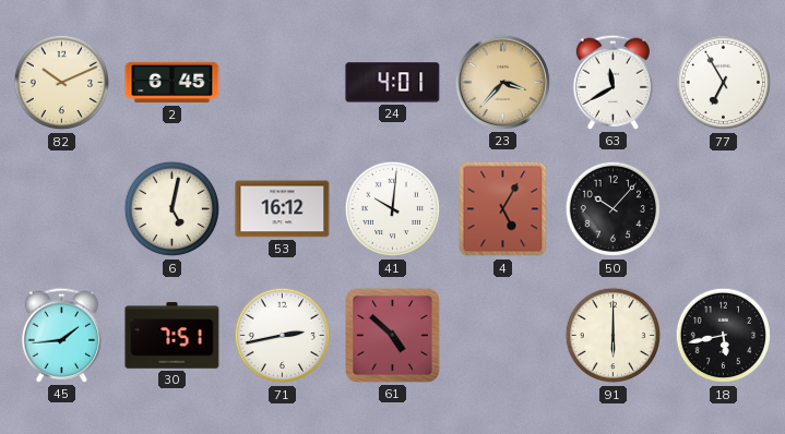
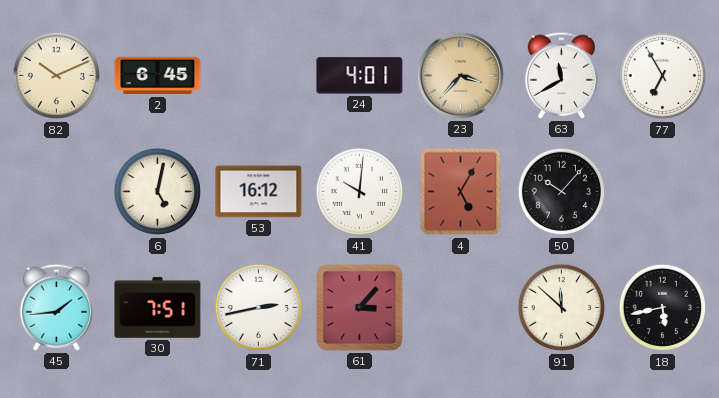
61: 4:52 -> 3:07 (360, 308)
91: 6:00 -> 11:52 (562, 308)
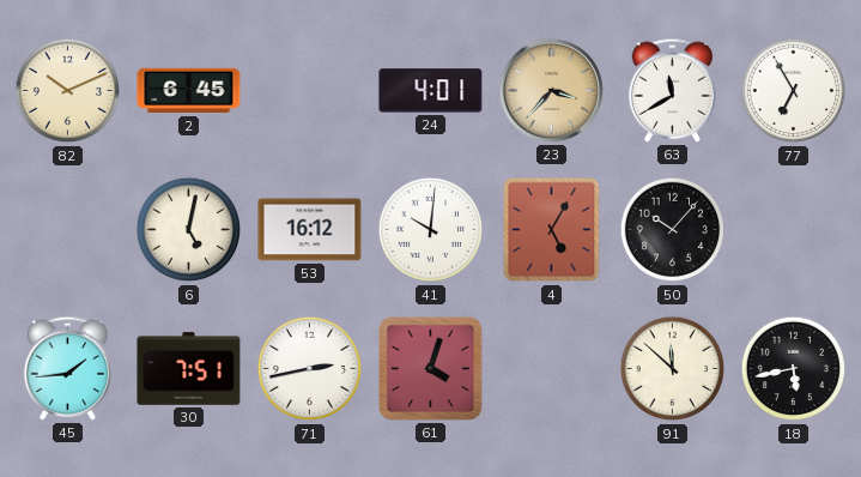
61: 3:07 -> 4:03 (431, 369)
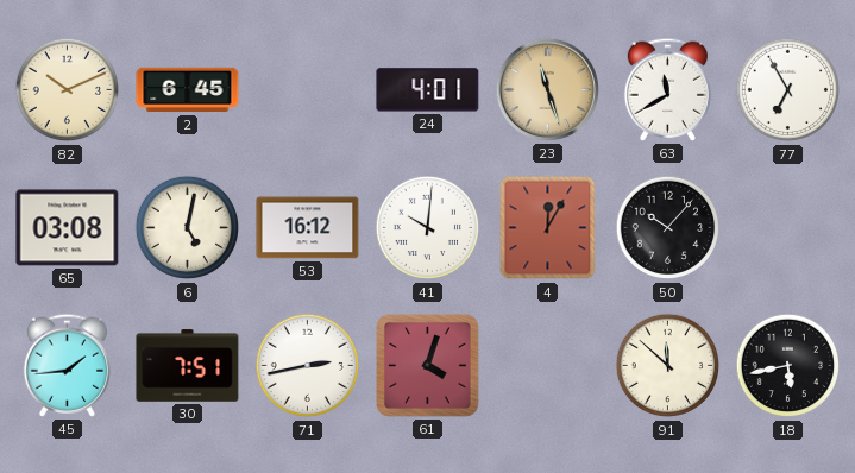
23: 3:37 -> 11:27 (547, 89)
65: none -> 03:08 (68, 228)
4: 5:05 -> 12:05 (548, 228)
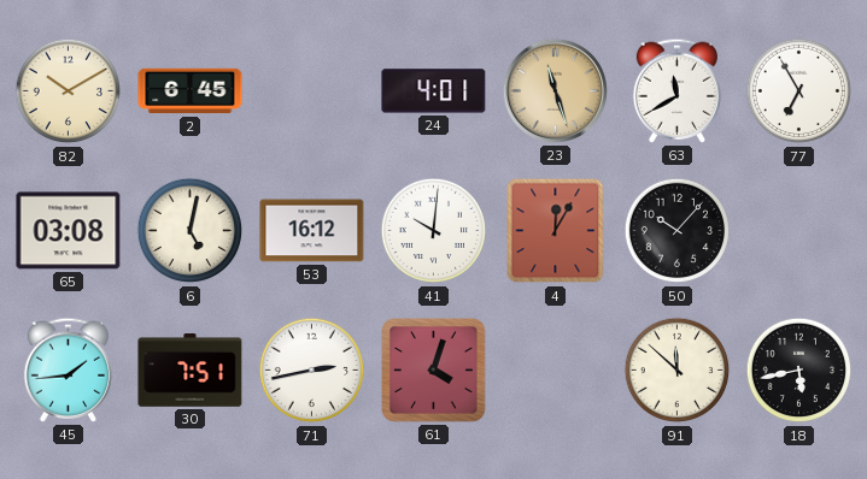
82: 10:11 -> 10:10 (69, 91)
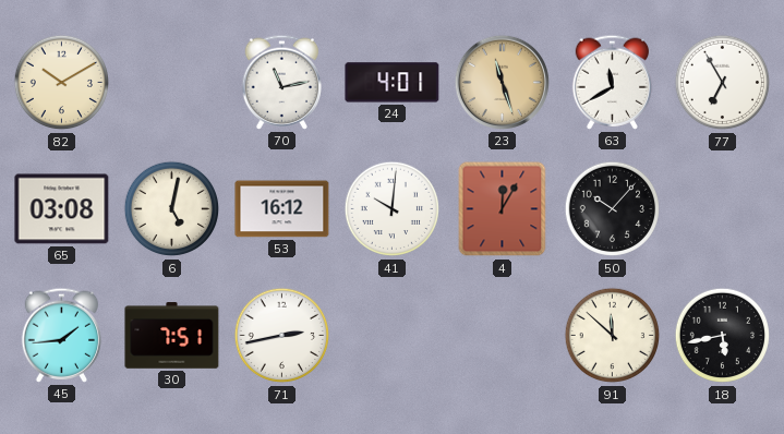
2: 6:45 -> none (191, 91)
70: none -> 11:13 (282, 82)
61: 4:03 -> none (434, 371)
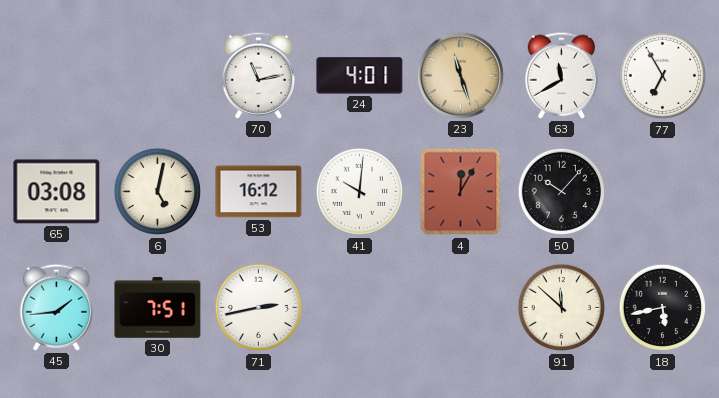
82: 10:10 -> none (62, 83)
